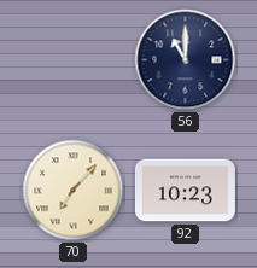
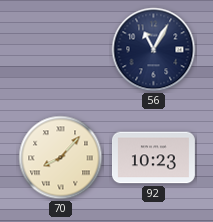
56: 11:00 -> 11:05 (154, 50)
70: 7:07 -> 8:07 (61, 158)
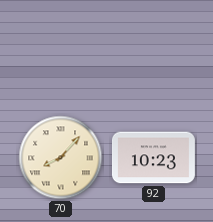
56: 11:05 -> none (154, 50)
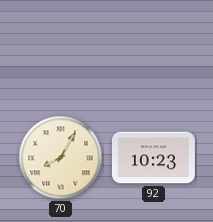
70: 8:07 -> 8:05 (61, 158)
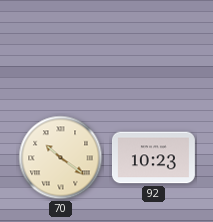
70: 8:05 -> 10:21 (61, 158)
